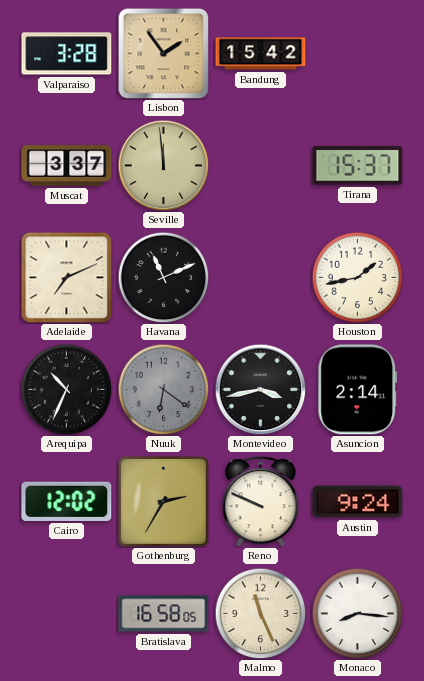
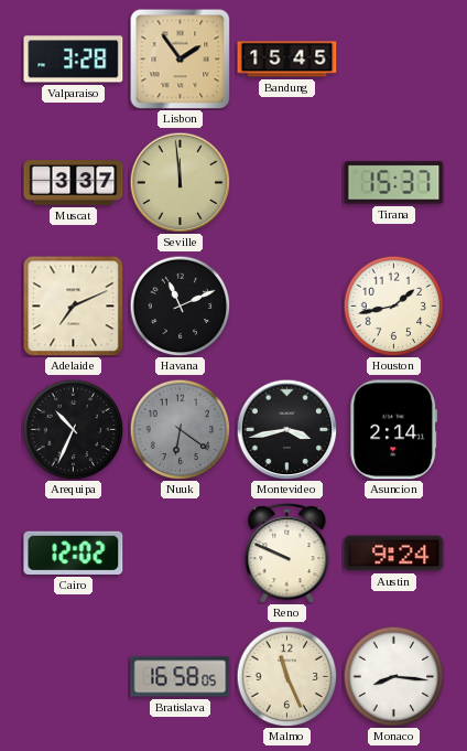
Bandung: 15:42 -> 15:45 (287, 60)
Gothenburg: 2:35 -> none (163, 501)
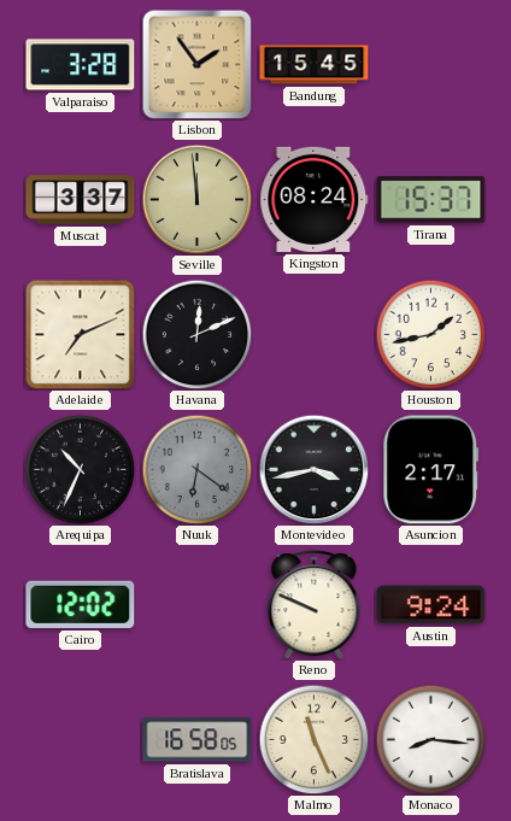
Kingston: none -> 08:24 (315, 199)
Havana: 11:11 -> 12:11 (196, 334)
Asuncion: 2:14 -> 2:17 (431, 470)
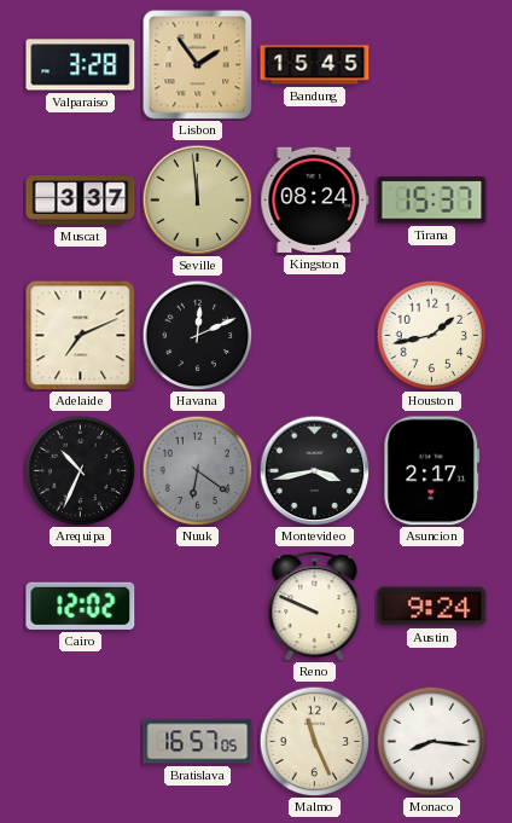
Bratislava: 16:58 -> 16:57 (198, 742)
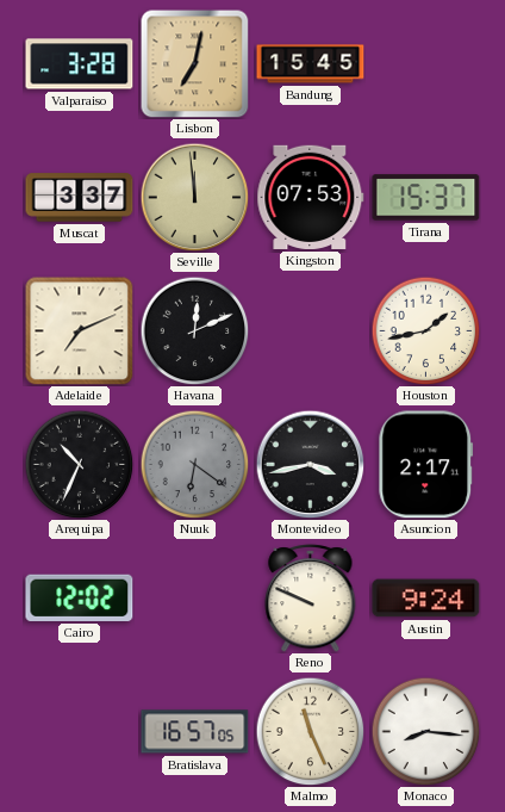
Lisbon: 1:54 -> 7:02 (194, 63)
Kingston: 08:24 -> 07:53 (311, 197)
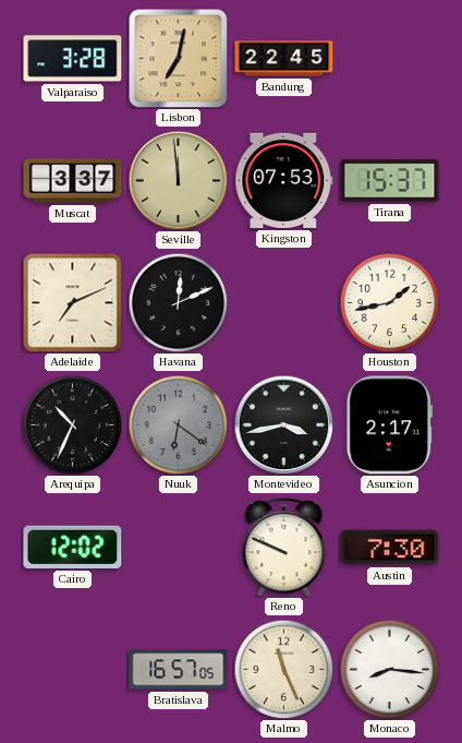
Bandung: 15:45 -> 22:45 (284, 59)
Austin: 9:24 -> 7:30 (390, 548)
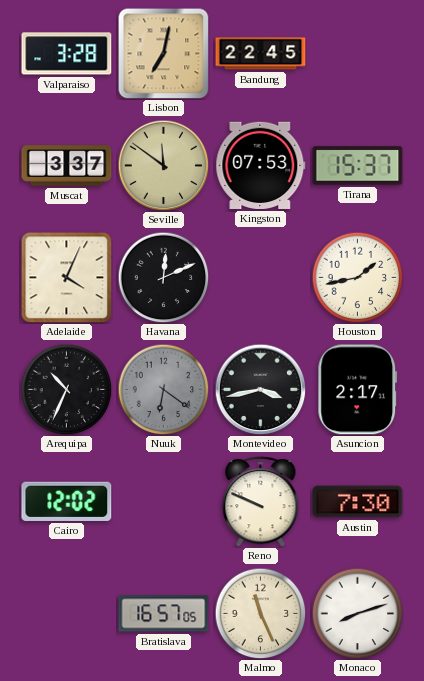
Seville: 11:59 -> 11:51 (163, 165)
Adelaide: 7:11 -> 4:04 (67, 278)
Monaco: 8:16 -> 8:12 (357, 613)
